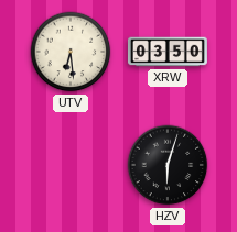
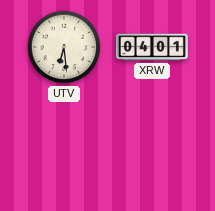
XRW: 03:50 -> 04:01 (152, 47)
HZV: 6:03 -> none (168, 165)
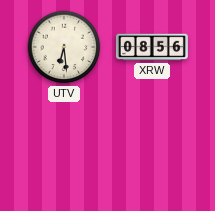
XRW: 04:01 -> 08:56 (152, 47)
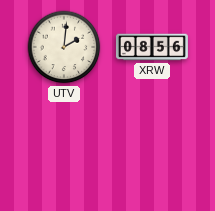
UTV: 6:29 -> 2:01 (64, 47)
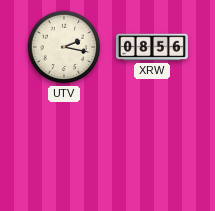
UTV: 2:01 -> 2:17 (64, 47)
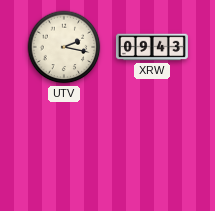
XRW: 08:56 -> 09:43 (152, 47)
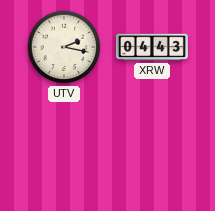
XRW: 09:43 -> 04:43 (152, 47)
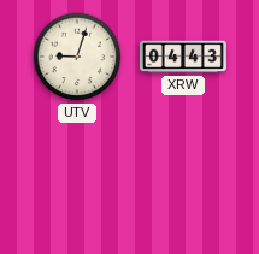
UTV: 2:17 -> 9:03 (77, 57)
